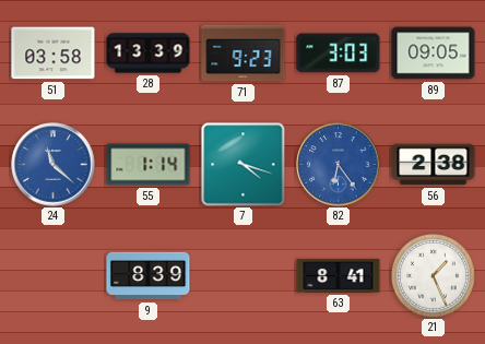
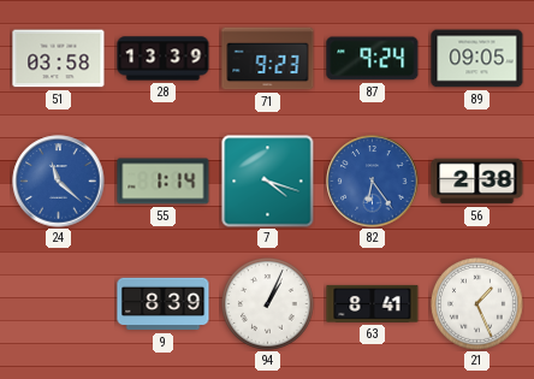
87: 3:03 -> 9:24 (373, 59)
94: none -> 1:04 (268, 304)
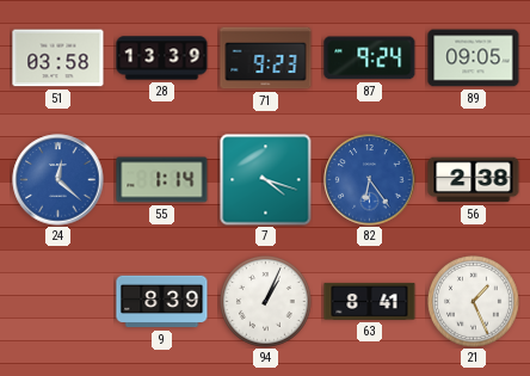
24: 11:22 -> 12:22 (58, 180)
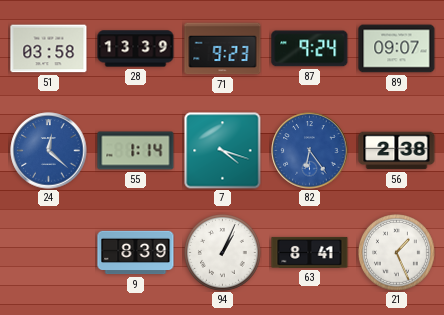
89: 09:05 -> 09:07 (397, 49)
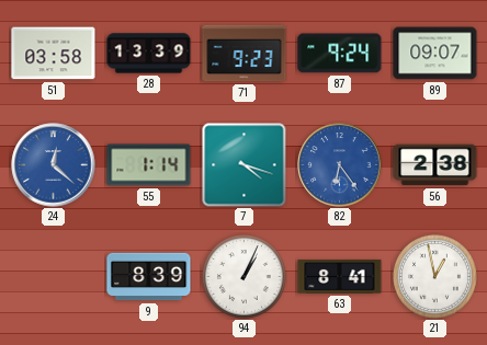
21: 1:26 -> 12:58 (435, 277)
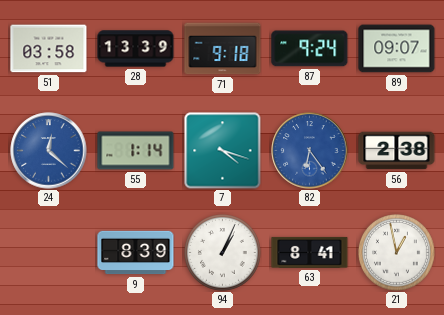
71: 9:23 -> 9:18 (223, 49)
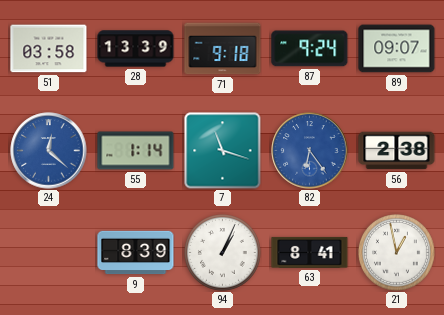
7: 4:18 -> 11:18 (223, 151)
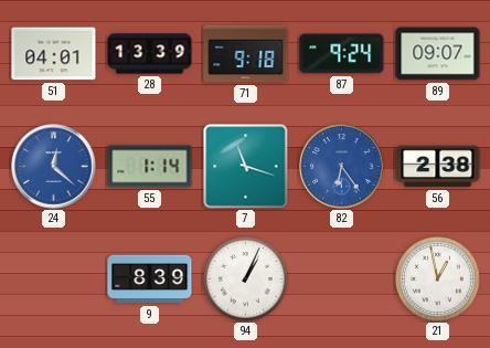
51: 03:58 -> 04:01 (54, 54)
63: 8:41 -> none (310, 252)
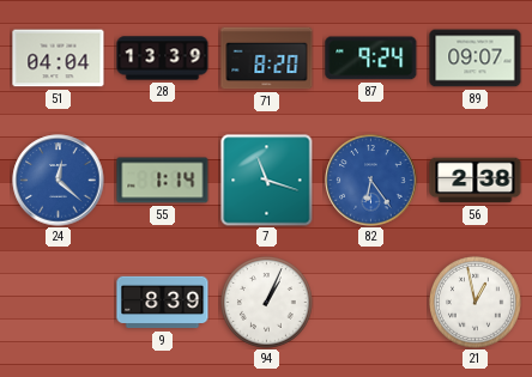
51: 04:01 -> 04:04 (59, 59)
71: 9:18 -> 8:20 (267, 59)
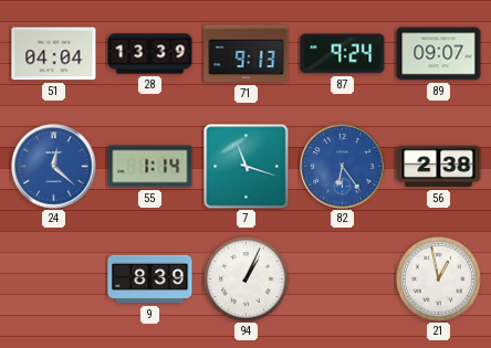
71: 8:20 -> 9:13 (247, 54)
